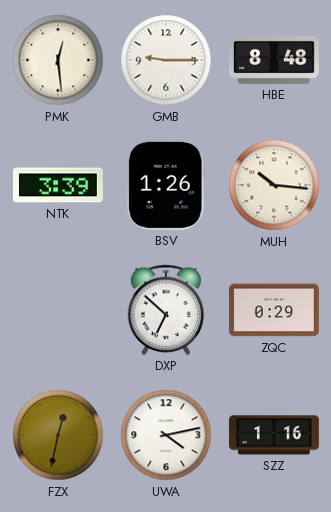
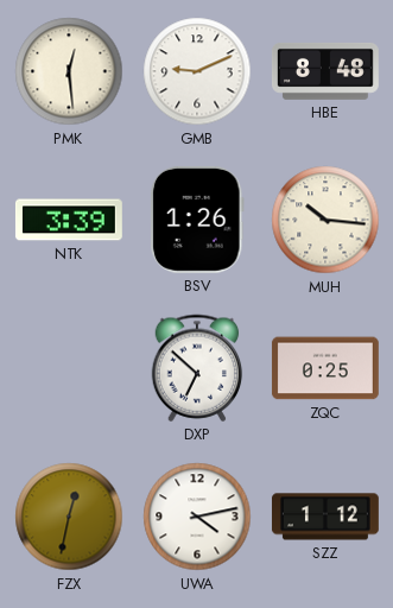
GMB: 9:15 -> 9:11 (197, 71)
ZQC: 0:29 -> 0:25 (325, 368)
SZZ: 1:16 -> 1:12 (325, 517)
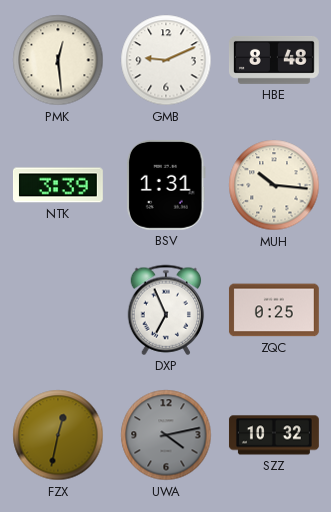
BSV: 1:26 -> 1:31 (166, 185)
DXP: 6:52 -> 6:56 (166, 310)
UWA dial: white -> grey (166, 435)
SZZ: 1:12 -> 10:32 (274, 435)
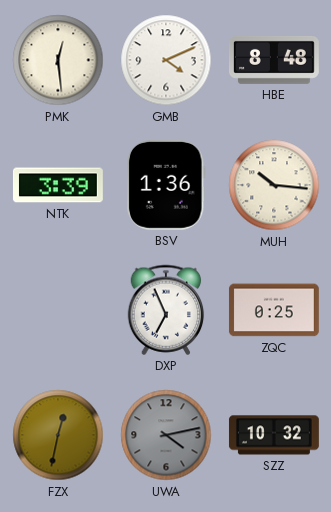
GMB: 9:11 -> 4:11 (166, 60)
BSV: 1:31 -> 1:36 (166, 185)
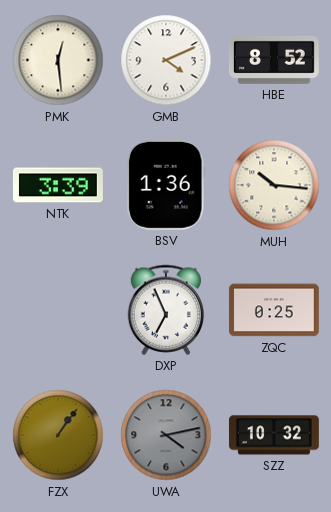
HBE: 8:48 -> 8:52 (274, 60)
FZX: 12:32 -> 1:06 (58, 435)
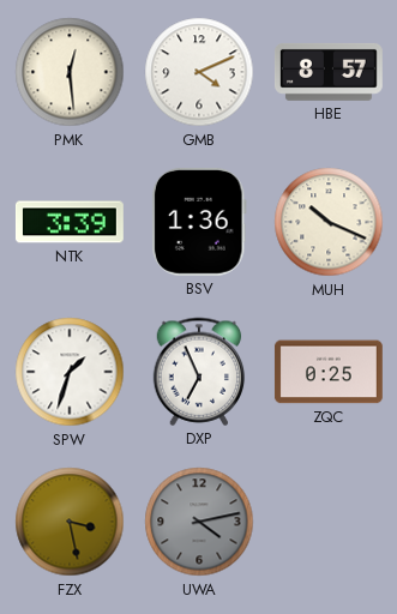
HBE: 8:52 -> 8:57 (329, 72)
MUH: 10:16 -> 10:19 (329, 222)
SPW: none -> 1:33 (70, 372)
FZX: 1:06 -> 3:28 (70, 522)
SZZ: 10:32 -> none (274, 435)
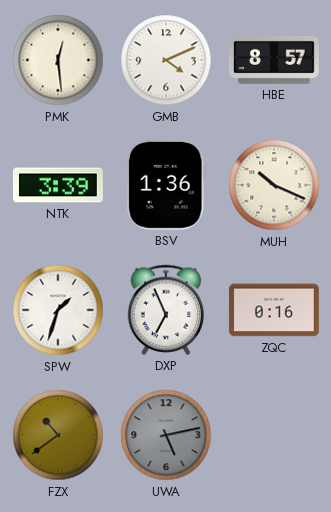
ZQC: 0:25 -> 0:16 (274, 310)
FZX: 3:28 -> 10:39 (58, 435)
UWA: 4:13 -> 5:13 (166, 435)
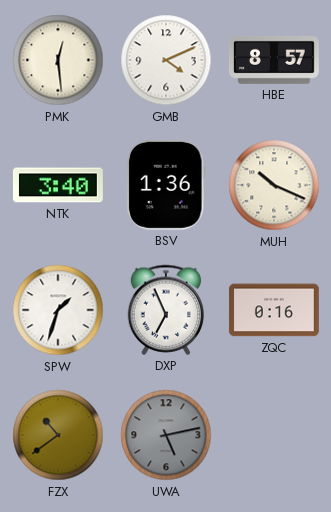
NTK: 3:39 -> 3:40 (58, 185)
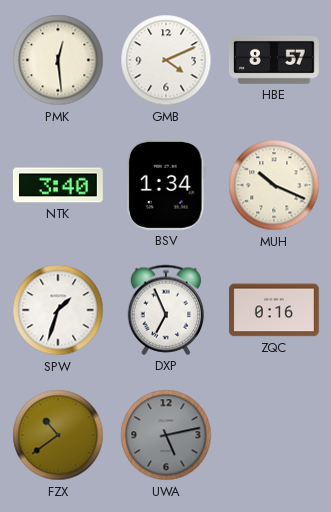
BSV: 1:36 -> 1:34 (166, 185)
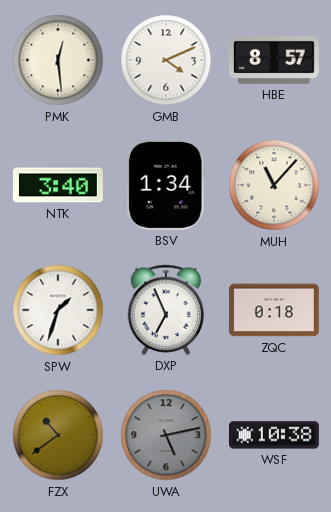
MUH: 10:19 -> 11:07 (274, 185)
ZQC: 0:16 -> 0:18 (274, 310)
WSF: none -> 10:38 (274, 435)
